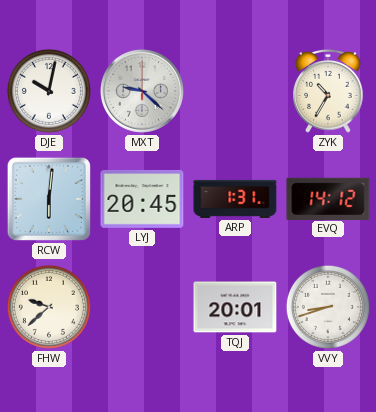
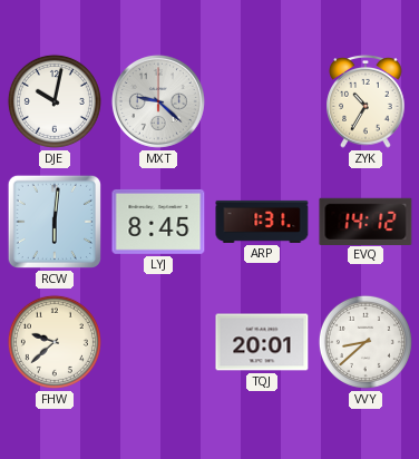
LYJ: 20:45 -> 8:45 (158, 222)
VVY: 8:42 -> 8:38 (366, 342)
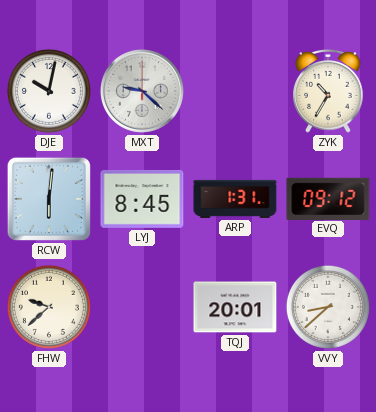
EVQ: 14:12 -> 09:12 (328, 198)
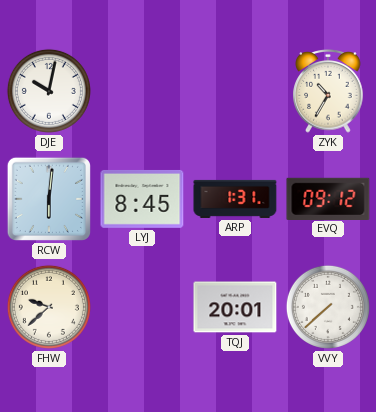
MXT: 9:22 -> none (142, 91)
VVY: 8:38 -> 7:38 (328, 307)
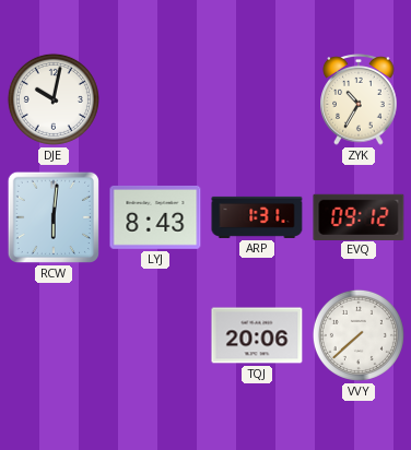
LYJ: 8:45 -> 8:43 (155, 217)
FHW: 9:38 -> none (49, 307)
TQJ: 20:01 -> 20:06 (257, 335)
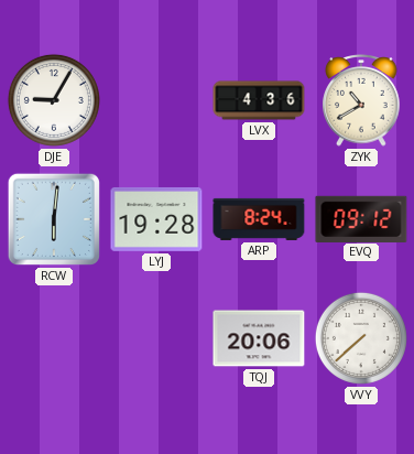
DJE: 10:02 -> 9:05 (54, 100)
LVX: none -> 4:36 (259, 100)
ZYK: 10:35 -> 10:40 (361, 101)
LYJ: 8:43 -> 19:28 (156, 219)
ARP: 1:31 -> 8:24 (259, 219)
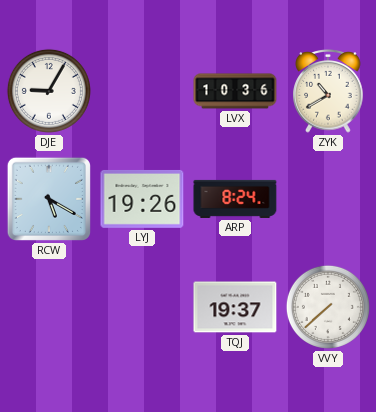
LVX: 4:36 -> 10:36 (235, 91)
RCW: 6:01 -> 5:20 (49, 199)
LYJ: 19:28 -> 19:26 (142, 199)
EVQ: 09:12 -> none (361, 218)
TQJ: 20:06 -> 19:37 (235, 307)
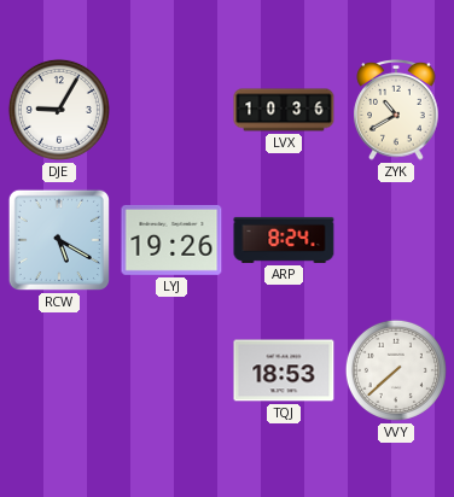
TQJ: 19:37 -> 18:53 (284, 370)
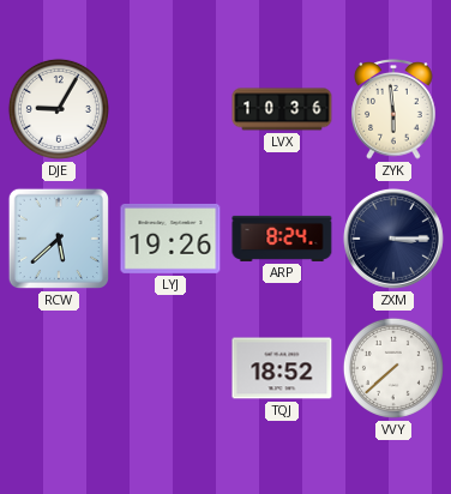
ZYK: 10:40 -> 5:59 (393, 110)
RCW: 5:20 -> 5:38 (59, 239)
ZXM: none -> 3:15 (393, 239)
TQJ: 18:53 -> 18:52 (282, 368)
